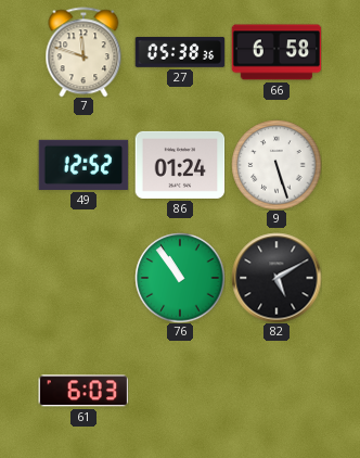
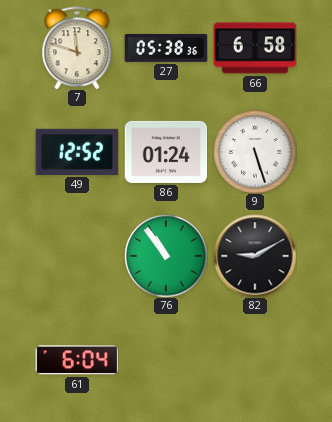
82: 5:10 -> 9:10 (255, 256)
61: 6:03 -> 6:04 (77, 360)
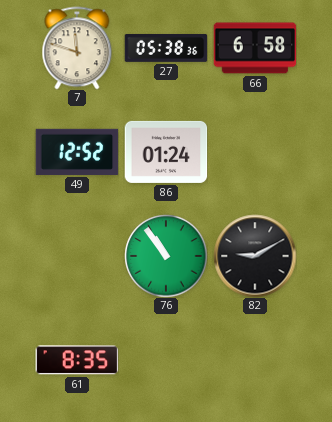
9: 5:27 -> none (255, 152)
61: 6:04 -> 8:35 (77, 360)
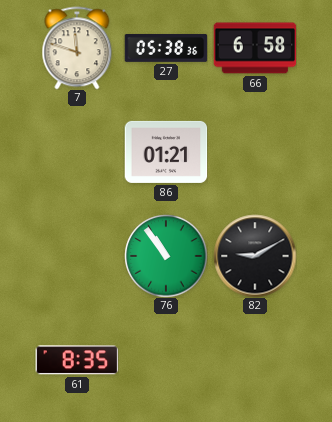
49: 12:52 -> none (77, 152)
86: 01:24 -> 01:21 (166, 152)
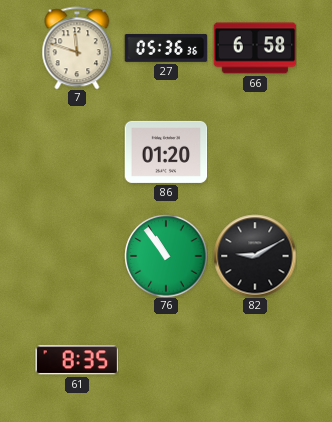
27: 05:38 -> 05:36 (166, 48)
86: 01:21 -> 01:20 (166, 152)
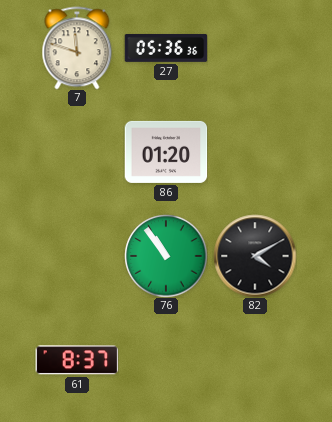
66: 6:58 -> none (255, 48)
82: 9:10 -> 4:10 (255, 256)
61: 8:35 -> 8:37 (77, 360)
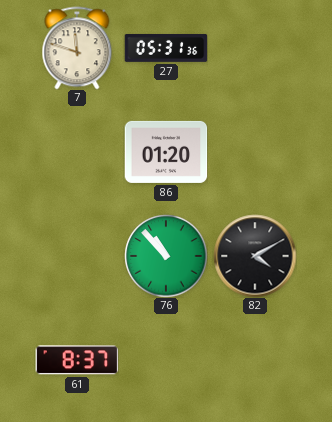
27: 05:36 -> 05:31 (166, 48)
76: 10:54 -> 10:53 (166, 256)
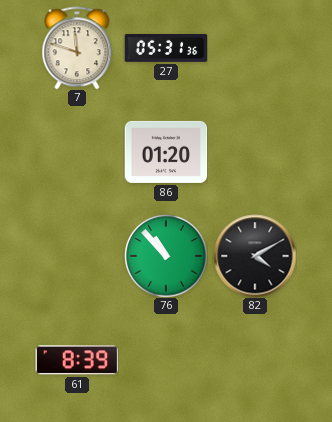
61: 8:37 -> 8:39 (77, 360)
